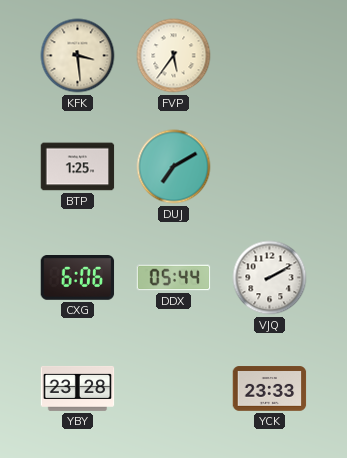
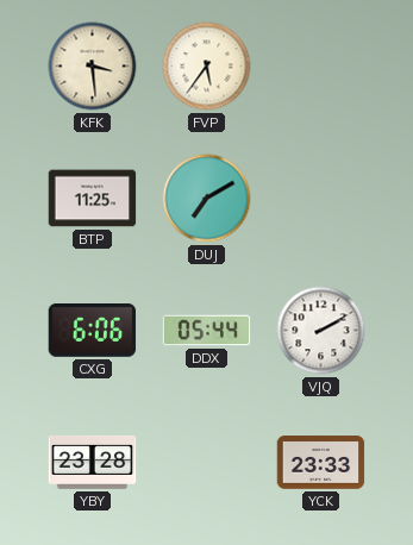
BTP: 1:25 -> 11:25 (93, 199)
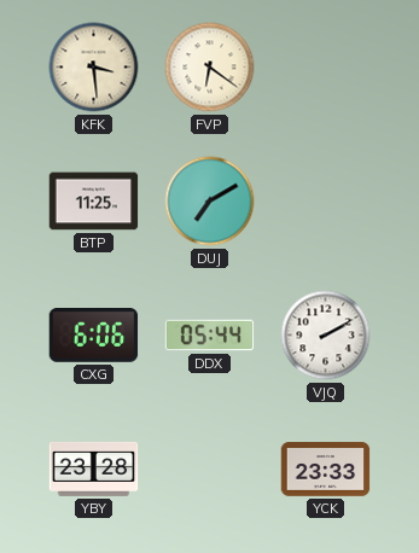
FVP: 5:36 -> 6:21 (210, 68)
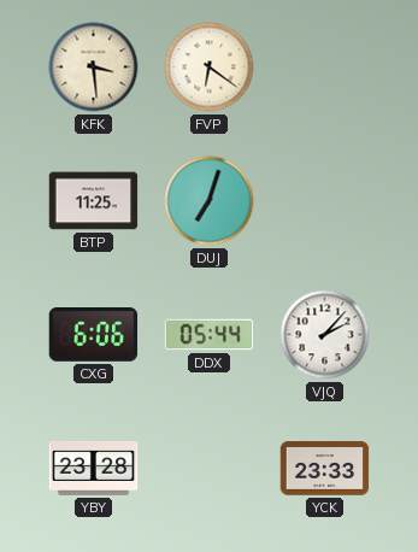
DUJ: 7:10 -> 7:03 (210, 201)
VJQ: 2:10 -> 2:07 (325, 335)
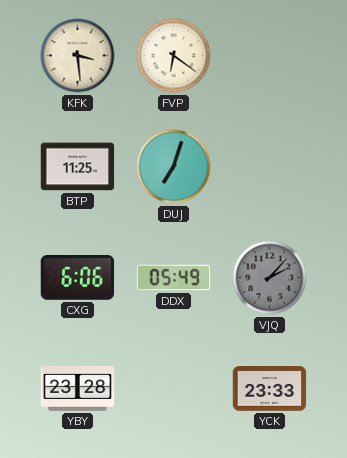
DDX: 05:44 -> 05:49 (174, 278)
VJQ dial: white -> grey (270, 278)
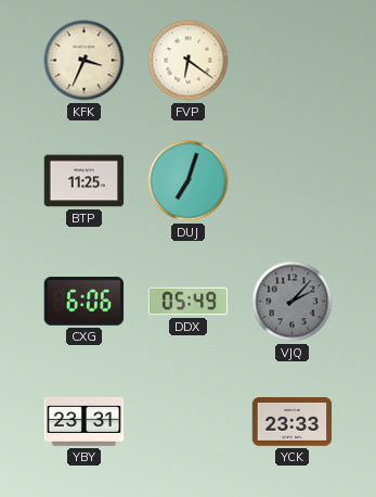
KFK: 3:29 -> 3:34 (85, 61)
YBY: 23:28 -> 23:31 (85, 421)
